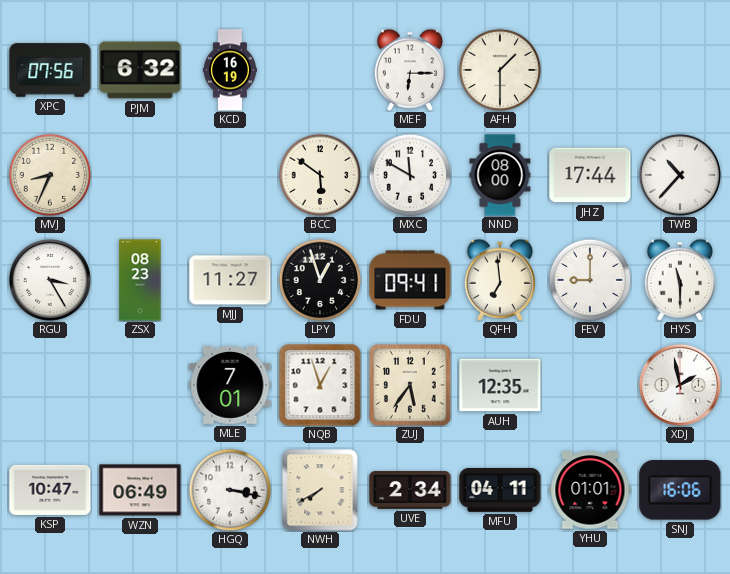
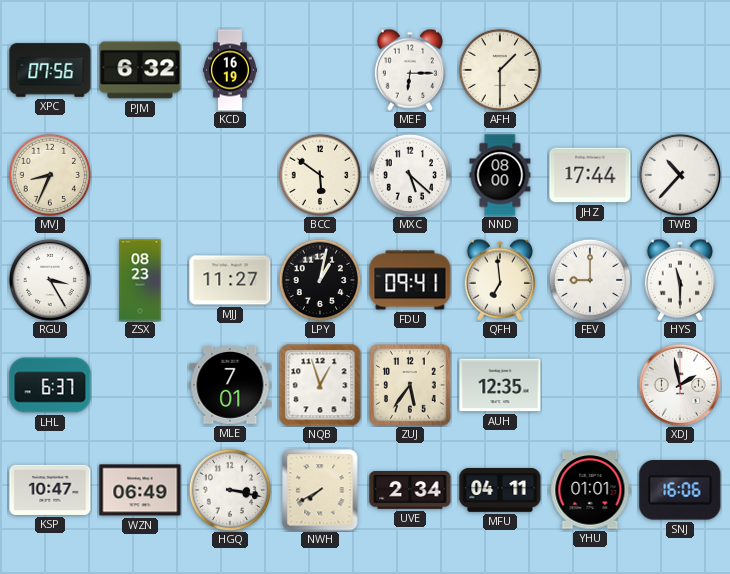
MXC: 11:50 -> 5:22 (410, 175)
LPY: 12:57 -> 1:02 (320, 280)
LHL: none -> 6:37 (50, 385)
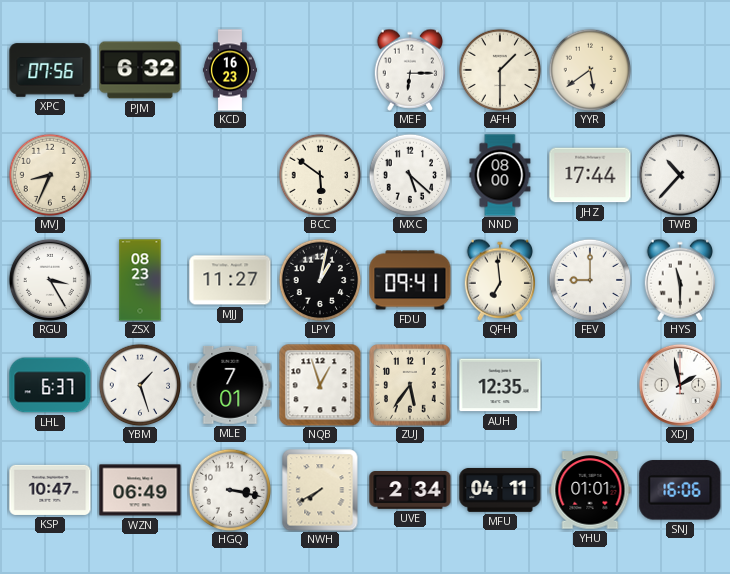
KCD: 16:19 -> 16:23 (230, 70)
YYR: none -> 5:39 (590, 70)
YBM: none -> 1:27 (140, 385)
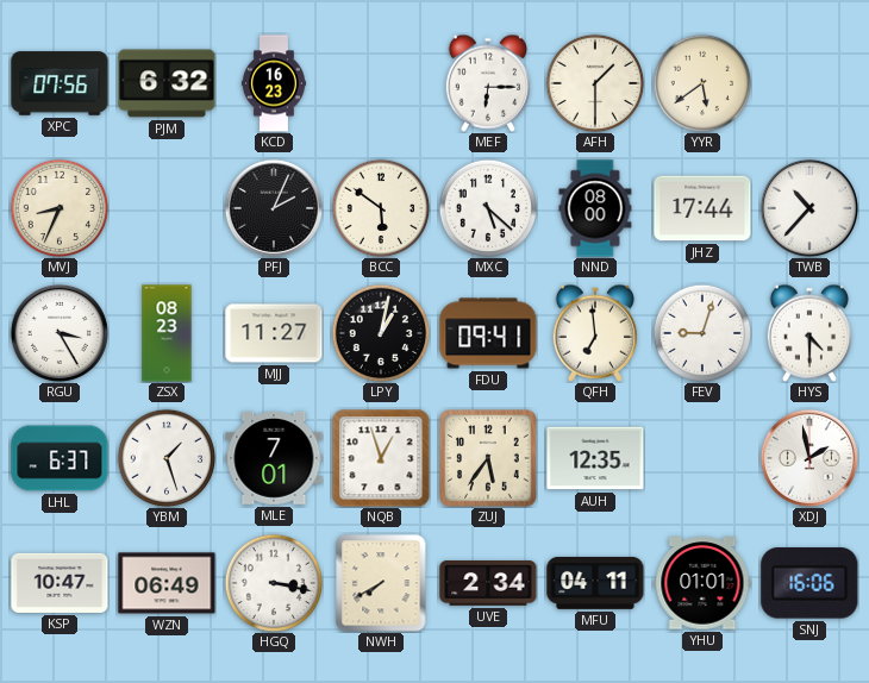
PFJ: none -> 2:04 (274, 208)
FEV: 9:00 -> 9:03 (702, 333)
HYS: 11:30 -> 4:30 (808, 333)
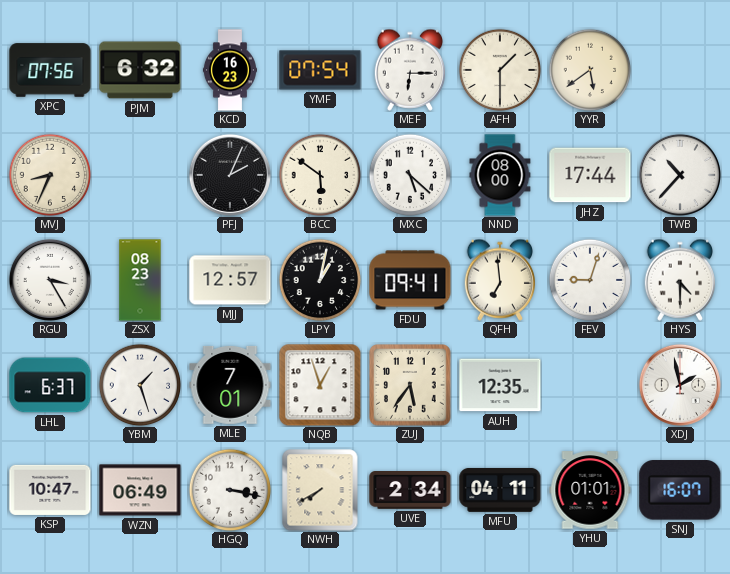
YMF: none -> 07:54 (320, 70)
MJJ: 11:27 -> 12:57 (230, 280)
SNJ: 16:06 -> 16:07 (680, 490)
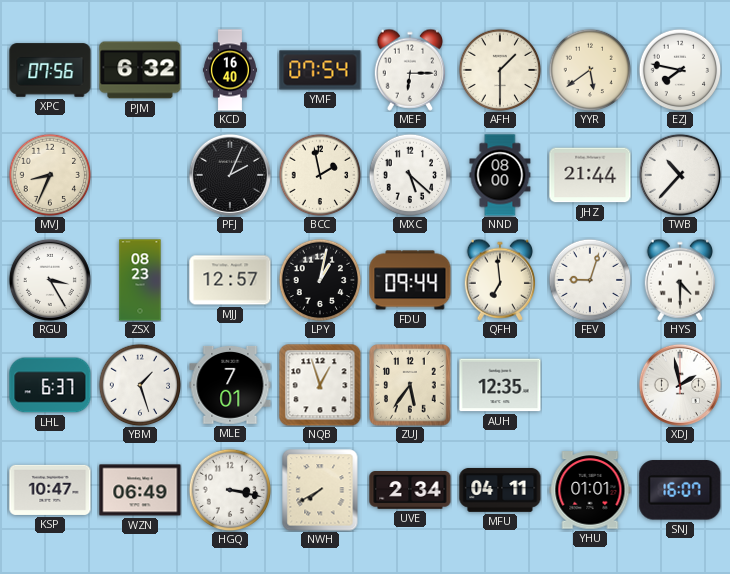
KCD: 16:23 -> 16:40 (230, 70)
EZJ: none -> 7:47 (680, 70)
BCC: 5:51 -> 1:58 (320, 175)
JHZ: 17:44 -> 21:44 (590, 175)
FDU: 09:41 -> 09:44 (410, 280)
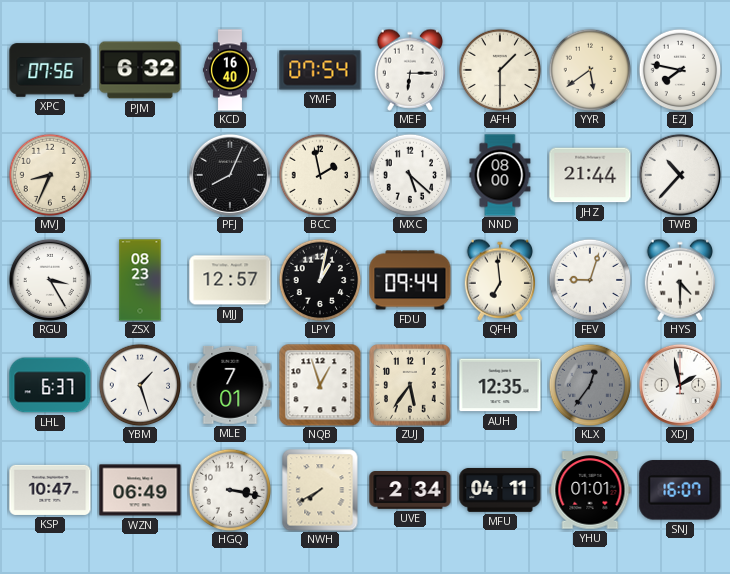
PFJ: 2:04 -> 8:04 (230, 175)
KLX: none -> 12:36 (590, 385)
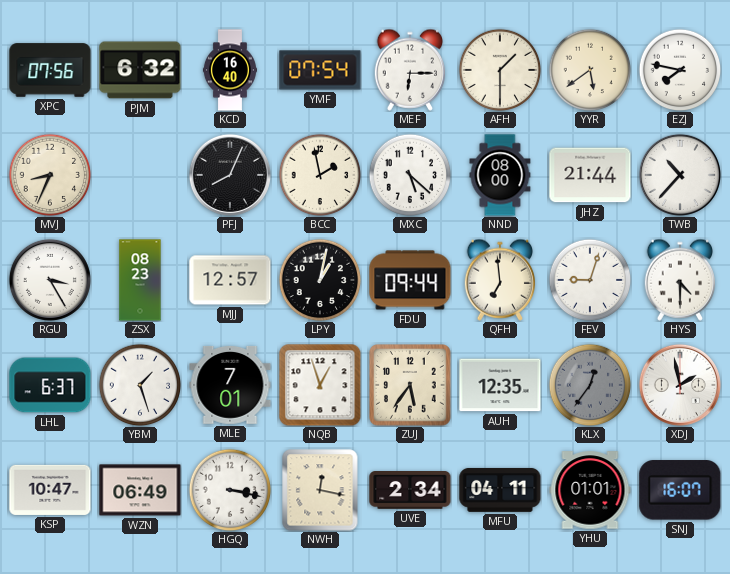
NWH: 7:40 -> 12:17 (320, 490)
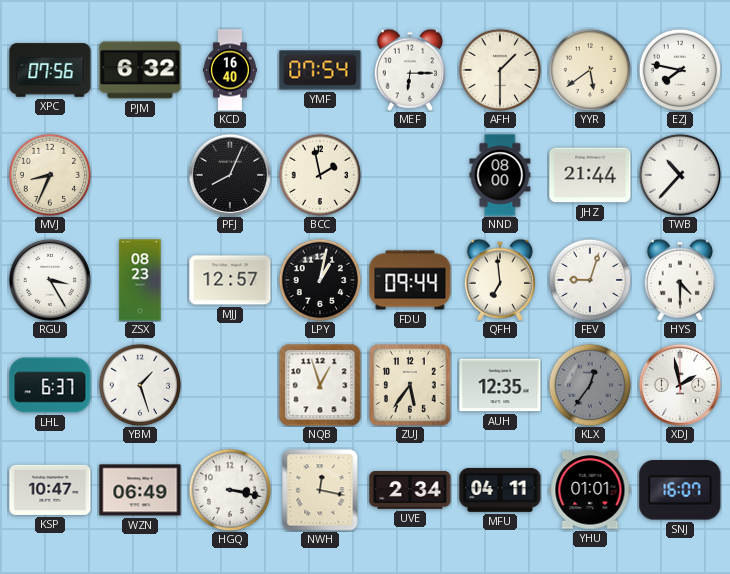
MXC: 5:22 -> none (410, 175)
MLE: 7:01 -> none (230, 385)
